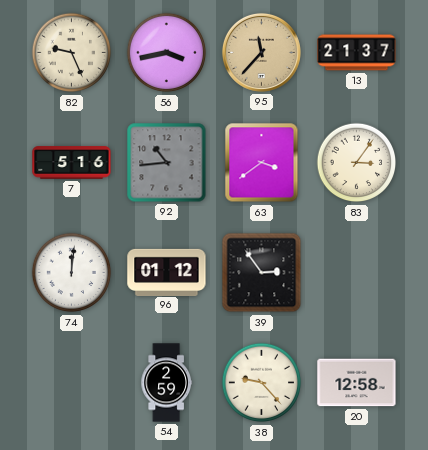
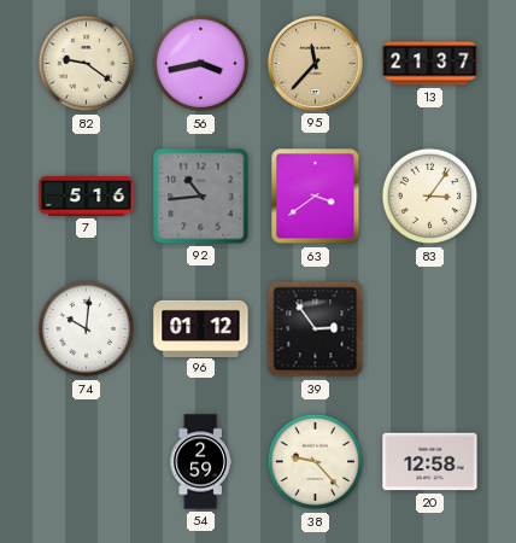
82: 9:26 -> 9:21 (87, 64)
74: 12:01 -> 10:01 (87, 329)
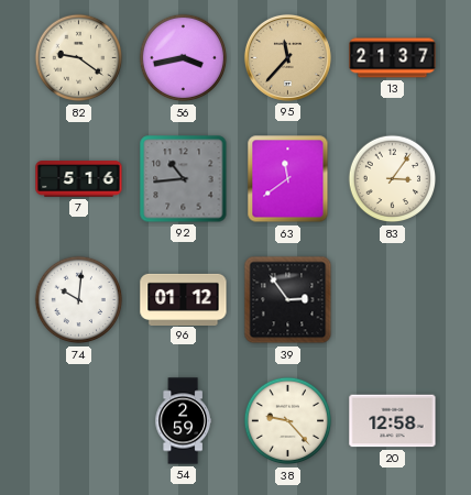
63: 3:39 -> 11:39 (288, 179)
